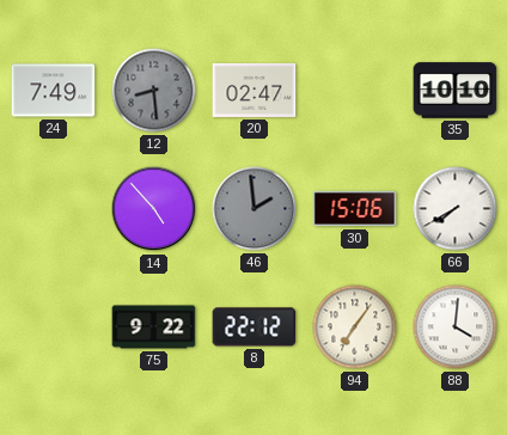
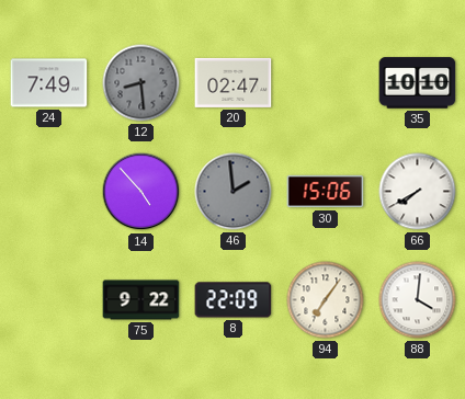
8: 22:12 -> 22:09 (234, 300)
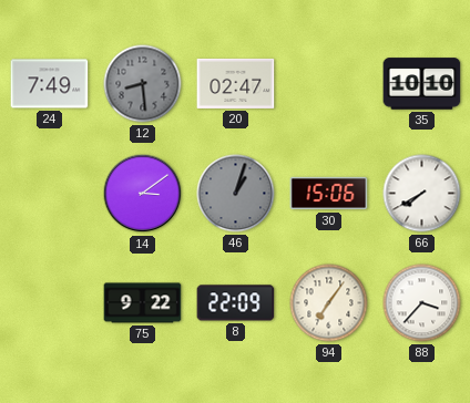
14: 4:53 -> 3:09 (143, 194)
46: 1:59 -> 1:03 (236, 194)
88: 4:01 -> 3:37 (422, 303)
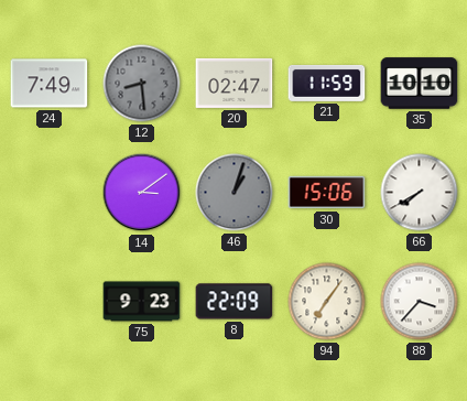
21: none -> 11:59 (327, 83)
75: 9:22 -> 9:23 (142, 302)
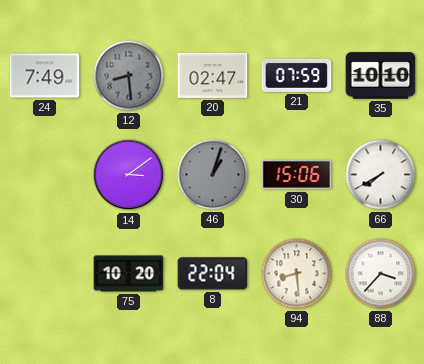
21: 11:59 -> 07:59 (297, 75)
75: 9:23 -> 10:20 (129, 274)
8: 22:09 -> 22:04 (213, 274)
94: 7:06 -> 8:29 (297, 274)
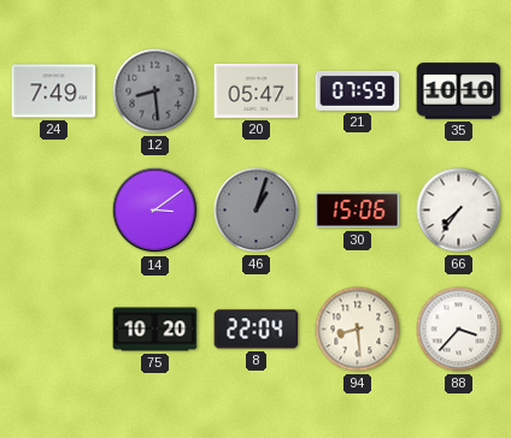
20: 02:47 -> 05:47 (257, 90)
66: 7:40 -> 7:36 (459, 211)
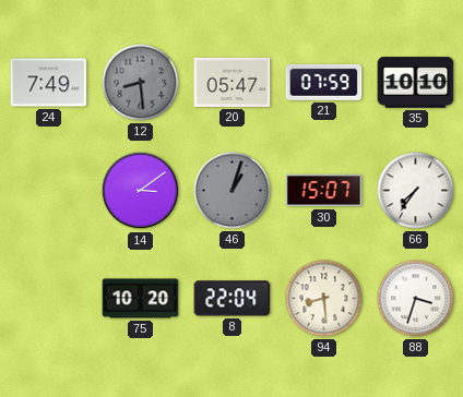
30: 15:06 -> 15:07 (324, 191)
88: 3:37 -> 3:33 (416, 299)
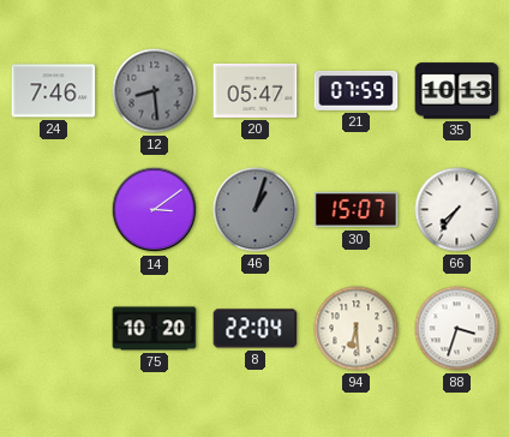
24: 7:49 -> 7:46 (54, 91)
35: 10:10 -> 10:13 (457, 91)
94: 8:29 -> 6:29 (357, 329)
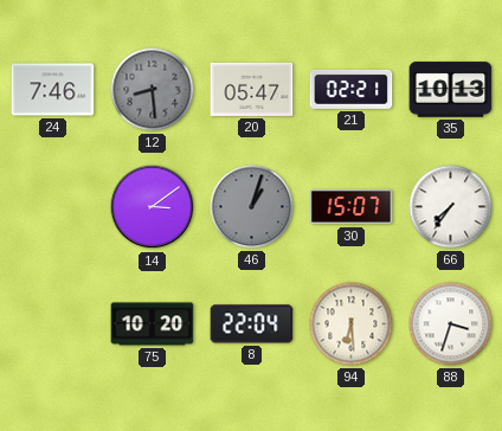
21: 07:59 -> 02:21 (352, 89)
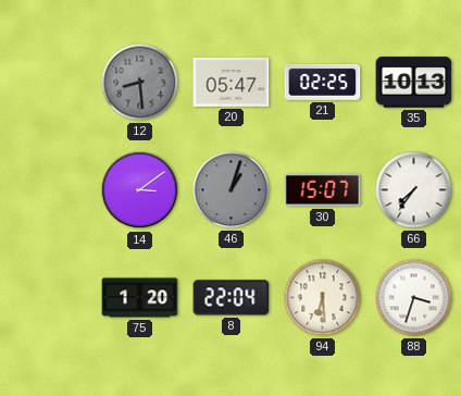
24: 7:46 -> none (53, 90)
21: 02:21 -> 02:25 (323, 82)
75: 10:20 -> 1:20 (140, 298)
